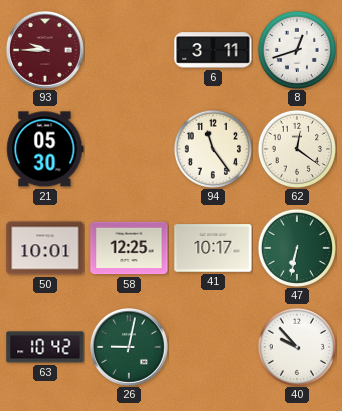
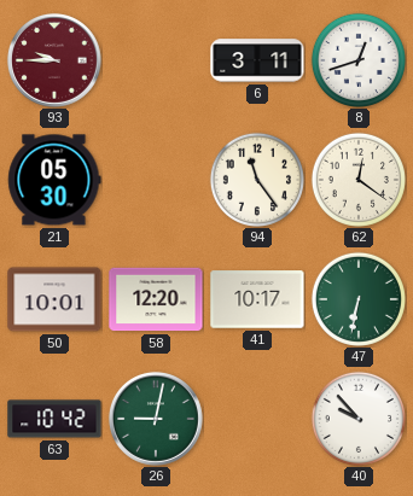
58: 12:25 -> 12:20 (156, 299)
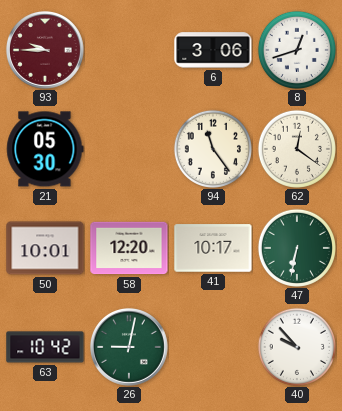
6: 3:11 -> 3:06 (213, 50)
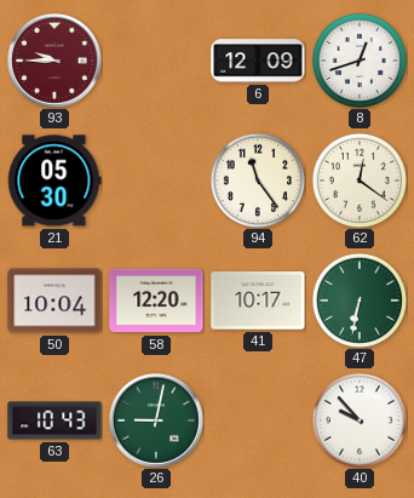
6: 3:06 -> 12:09 (258, 61)
50: 10:01 -> 10:04 (54, 300)
63: 10:42 -> 10:43 (54, 420)
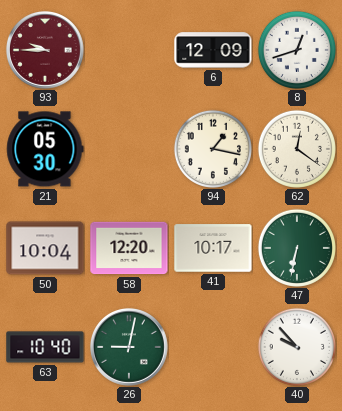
94: 11:24 -> 1:17 (213, 149)
63: 10:43 -> 10:40 (45, 347)
